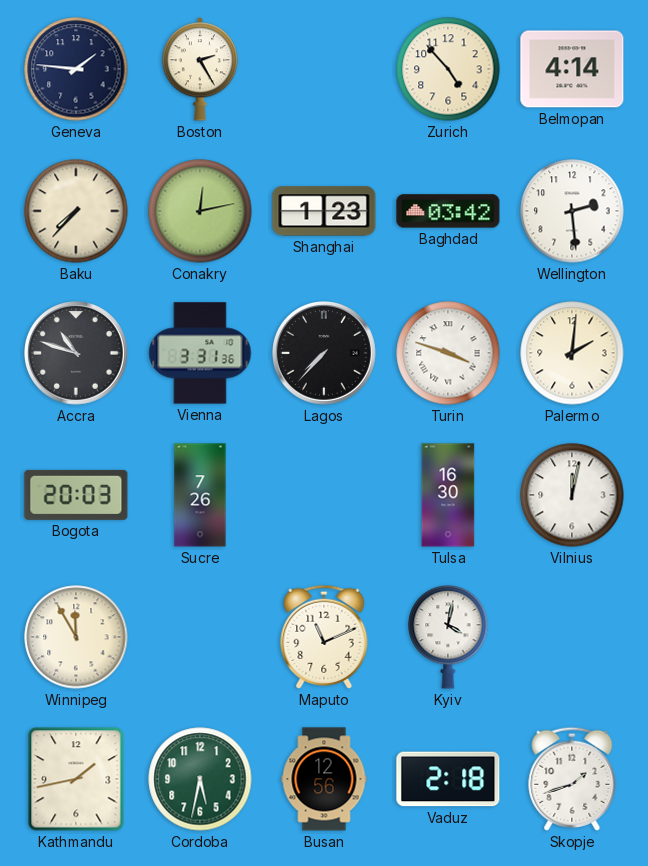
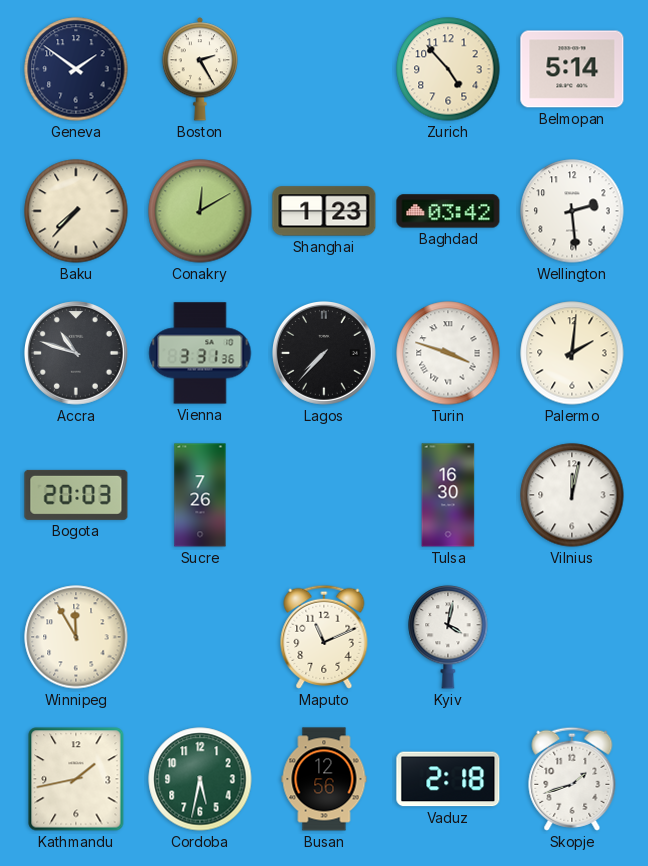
Geneva: 1:46 -> 1:51 (76, 69)
Belmopan: 4:14 -> 5:14 (572, 69)
Conakry: 12:13 -> 12:10 (200, 211)
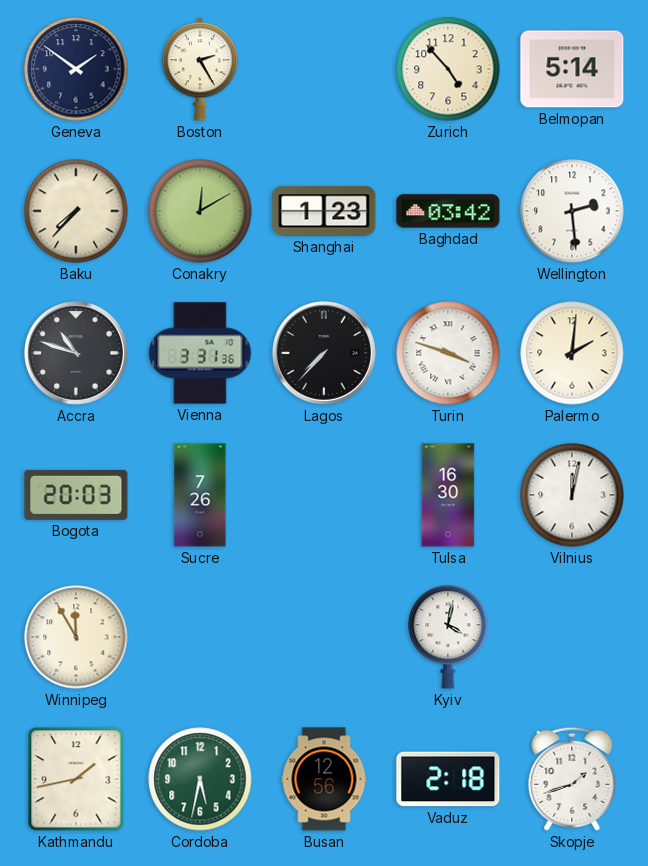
Maputo: 11:11 -> none (324, 637)
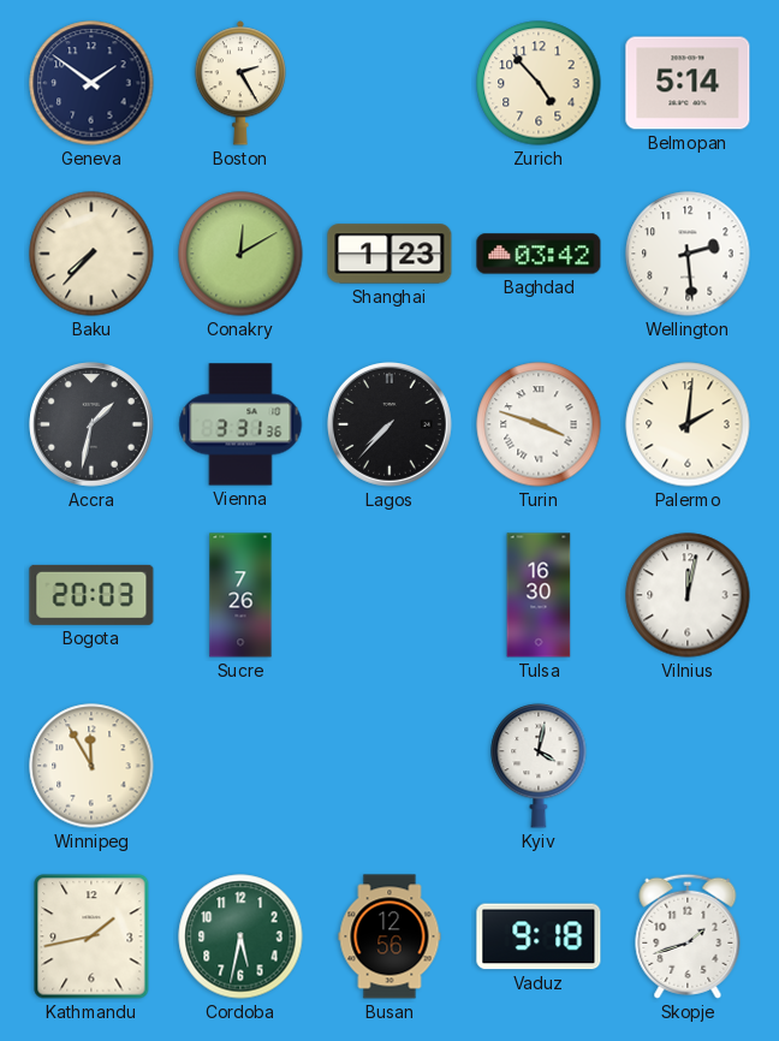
Accra: 10:48 -> 1:32 (93, 426)
Vaduz: 2:18 -> 9:18 (539, 936)
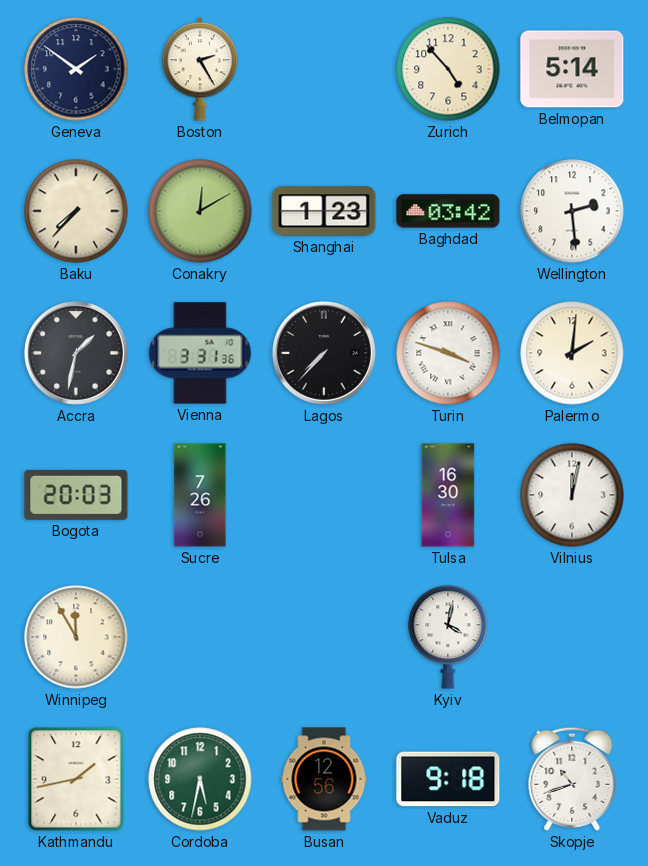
Skopje: 1:42 -> 10:42 (572, 779)
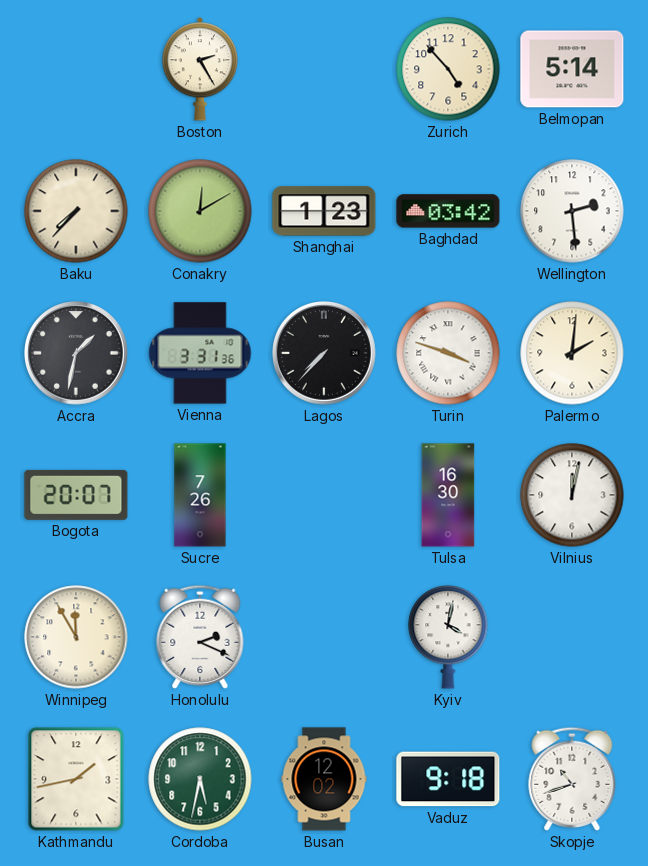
Geneva: 1:51 -> none (76, 69)
Bogota: 20:03 -> 20:07 (76, 495)
Honolulu: none -> 2:19 (200, 637)
Busan: 12:56 -> 12:02 (324, 779)
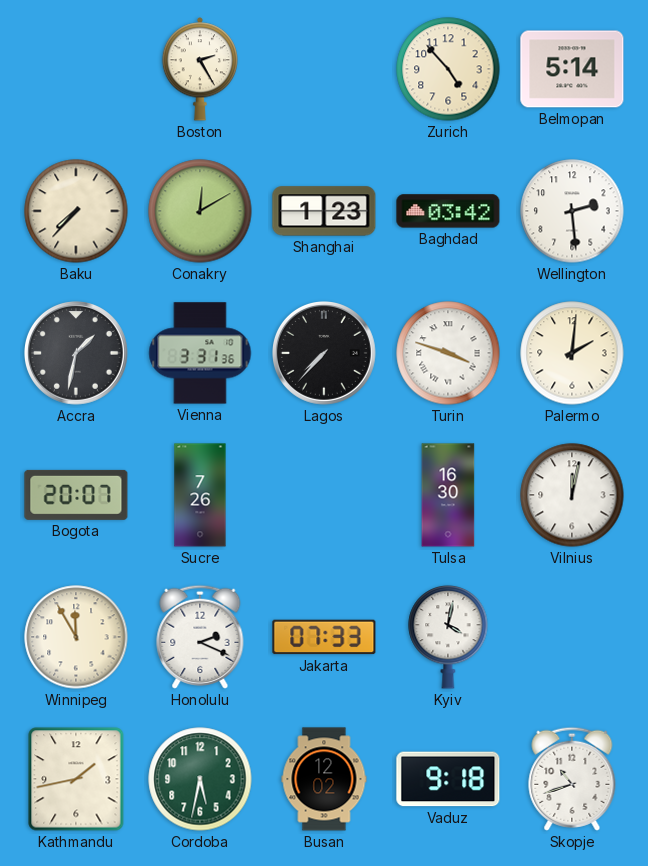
Jakarta: none -> 07:33 (324, 637)
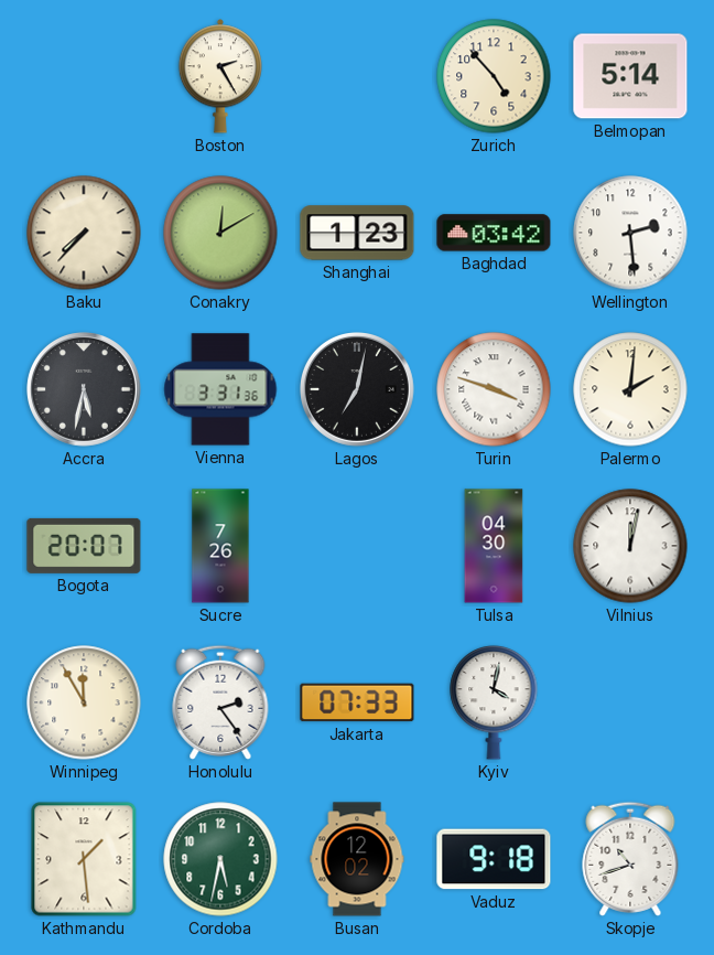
Accra: 1:32 -> 5:32 (85, 390)
Lagos: 7:37 -> 7:02 (358, 390)
Tulsa: 16:30 -> 04:30 (494, 546)
Honolulu: 2:19 -> 2:24 (220, 702)
Kathmandu: 1:43 -> 1:29 (84, 859)
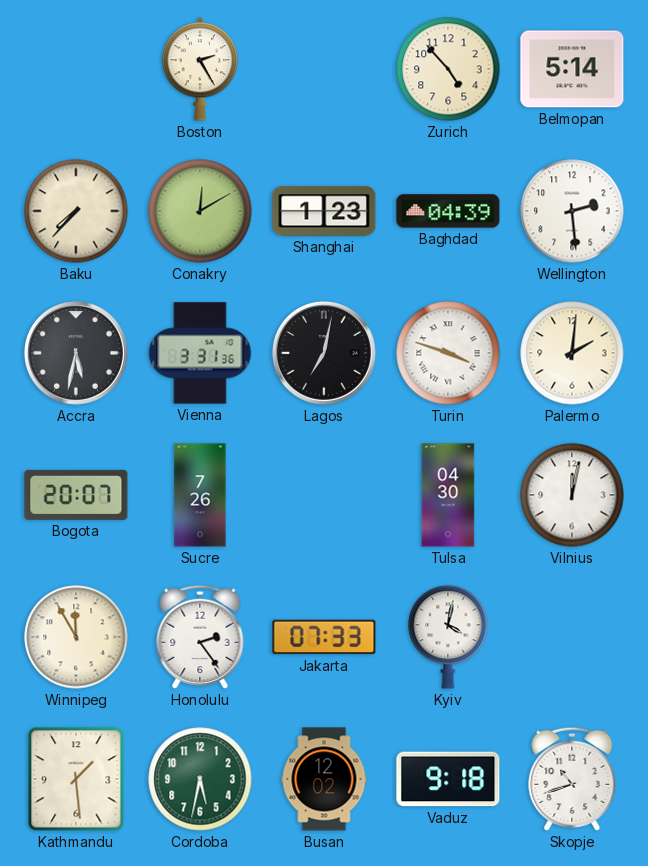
Baghdad: 03:42 -> 04:39 (448, 211)
